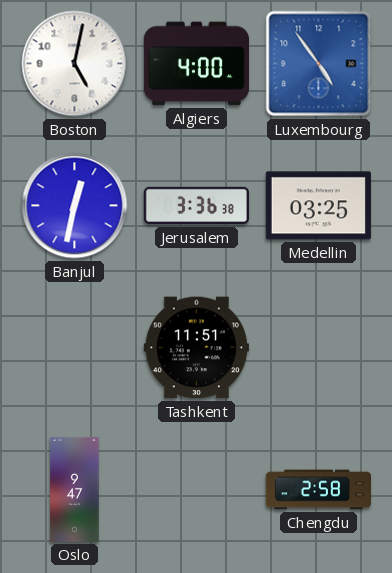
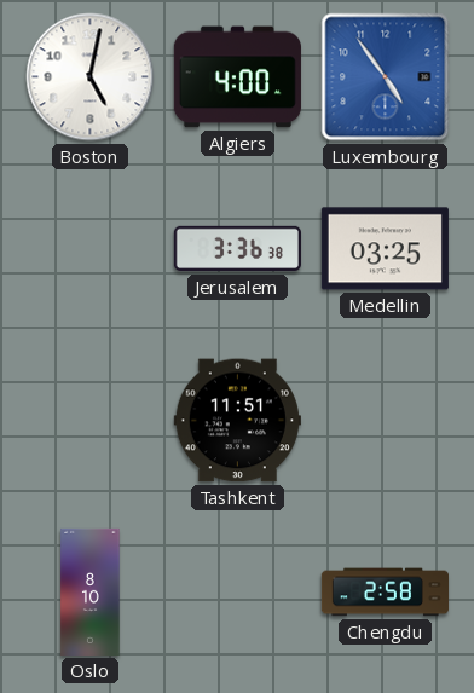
Banjul: 12:32 -> none (75, 206)
Oslo: 9:47 -> 8:10 (91, 591)
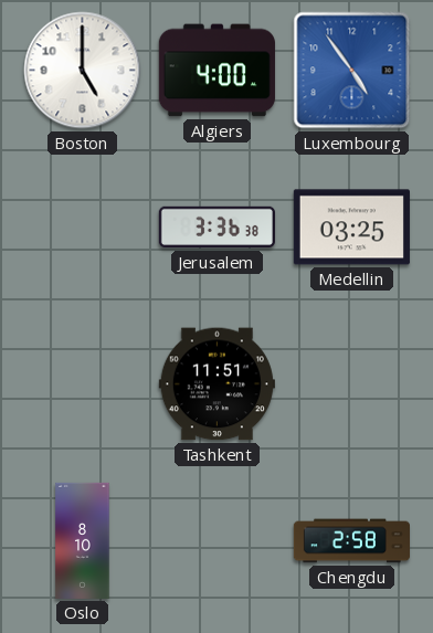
Boston: 5:02 -> 5:00 (83, 71)
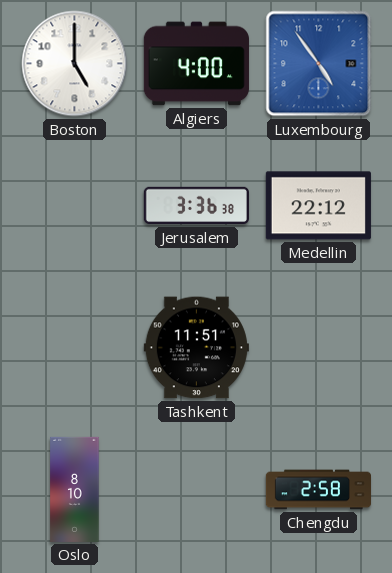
Medellin: 03:25 -> 22:12 (318, 206)
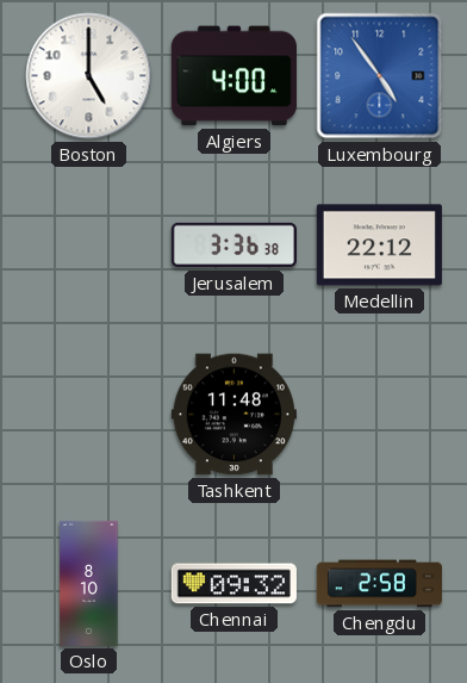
Tashkent: 11:51 -> 11:48 (233, 415)
Chennai: none -> 09:32 (233, 584)
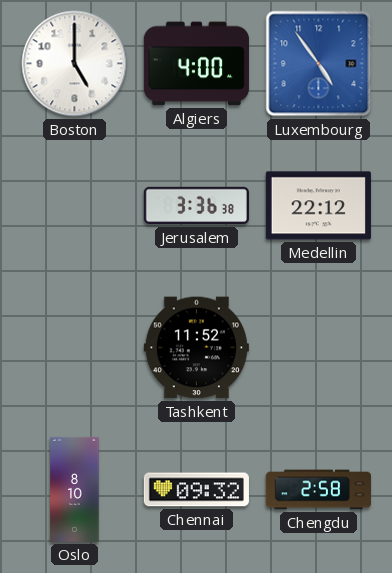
Tashkent: 11:48 -> 11:52 (196, 348)
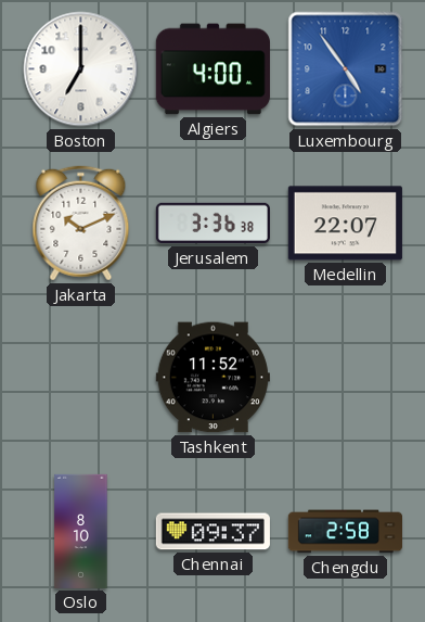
Boston: 5:00 -> 7:00 (81, 69)
Jakarta: none -> 10:11 (81, 224)
Medellin: 22:12 -> 22:07 (345, 224)
Chennai: 09:32 -> 09:37 (212, 532)
